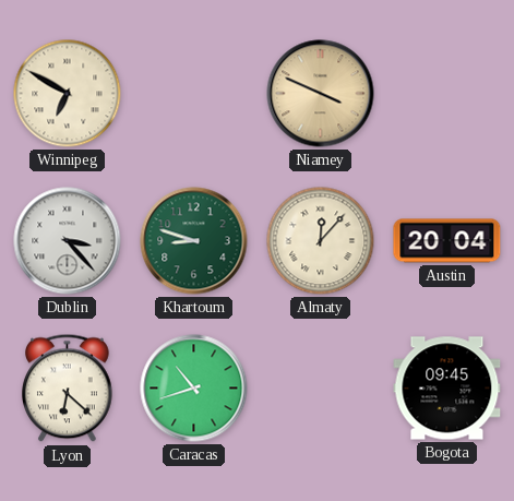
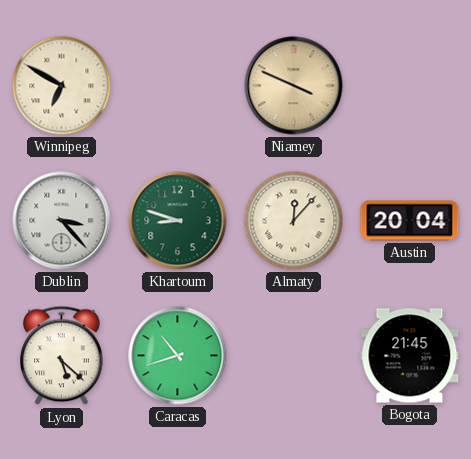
Lyon: 6:22 -> 5:22 (62, 356)
Bogota: 09:45 -> 21:45 (410, 356)
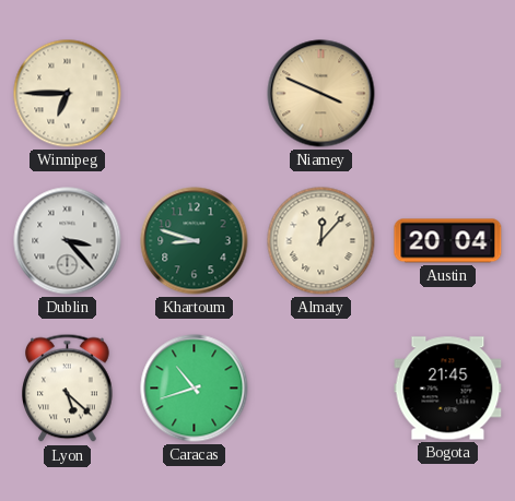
Winnipeg: 6:50 -> 6:45 (68, 94)
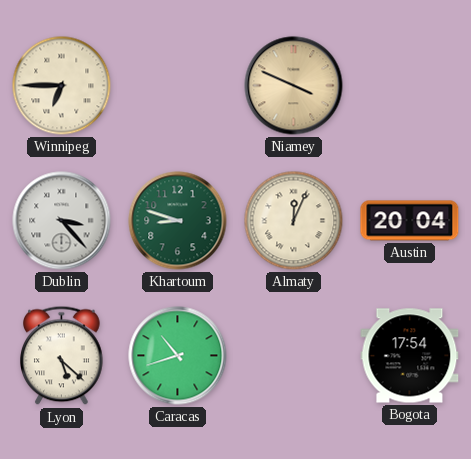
Almaty: 12:07 -> 12:04 (294, 221)
Bogota: 21:45 -> 17:54 (410, 356)
